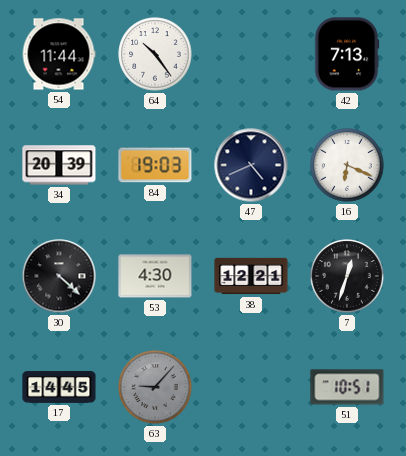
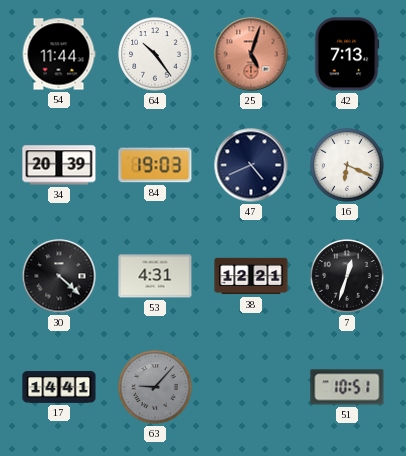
25: none -> 5:03 (251, 54)
53: 4:30 -> 4:31 (155, 276)
17: 14:45 -> 14:41 (59, 387)
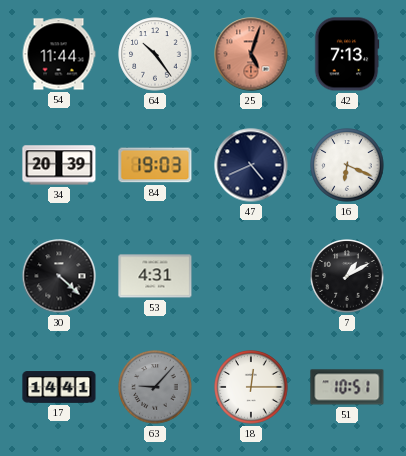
38: 12:21 -> none (251, 276)
7: 12:33 -> 1:10 (347, 276)
18: none -> 12:15 (251, 387)
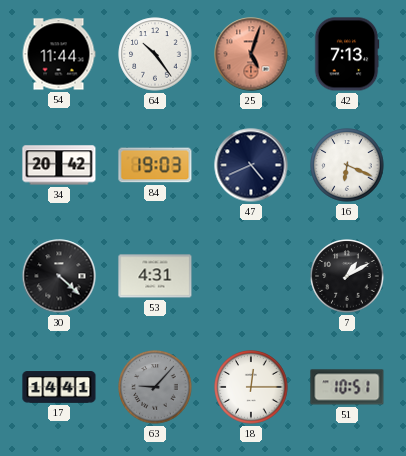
34: 20:39 -> 20:42 (59, 165)
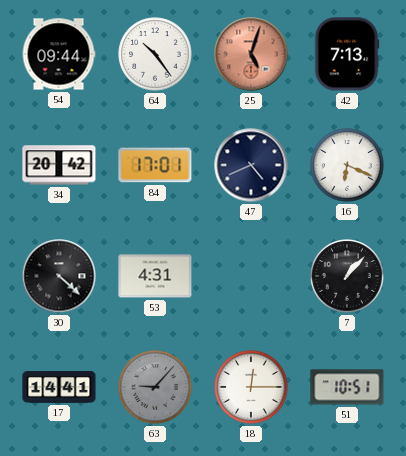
54: 11:44 -> 09:44 (59, 54)
84: 19:03 -> 17:01 (155, 165)
7: 1:10 -> 1:07 (347, 276)
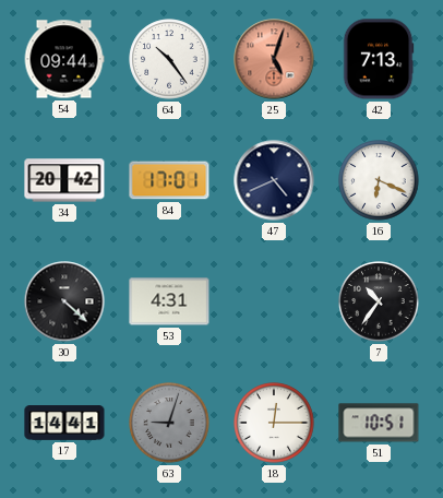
7: 1:07 -> 10:36 (379, 301)
63: 9:07 -> 9:03 (169, 423)
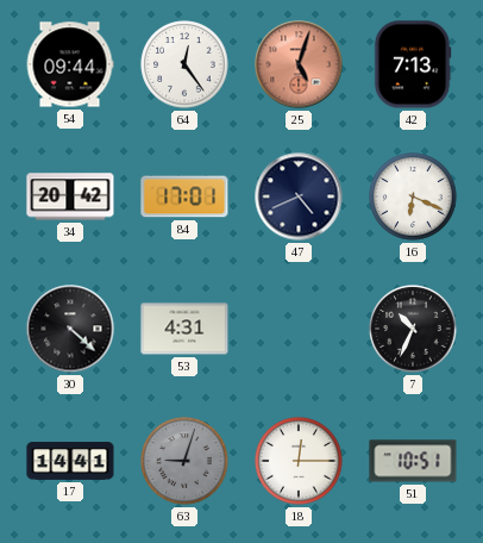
64: 10:24 -> 12:24 (184, 64)
7: 10:36 -> 10:34 (413, 329)
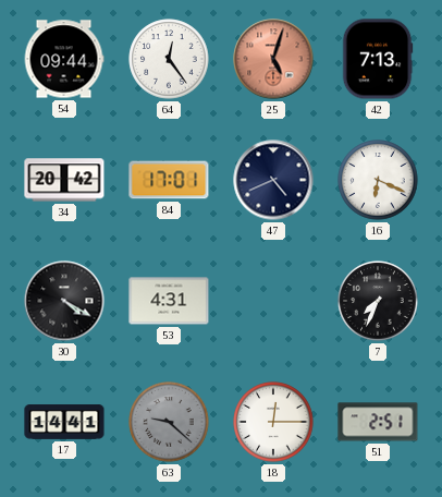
30: 4:22 -> 4:20 (64, 301)
7: 10:34 -> 7:34 (378, 301)
63: 9:03 -> 9:22 (169, 422)
51: 10:51 -> 2:51 (378, 422)
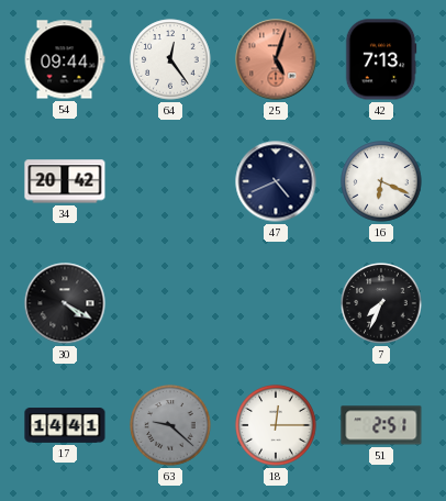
84: 17:01 -> none (169, 180)
53: 4:31 -> none (169, 301)
